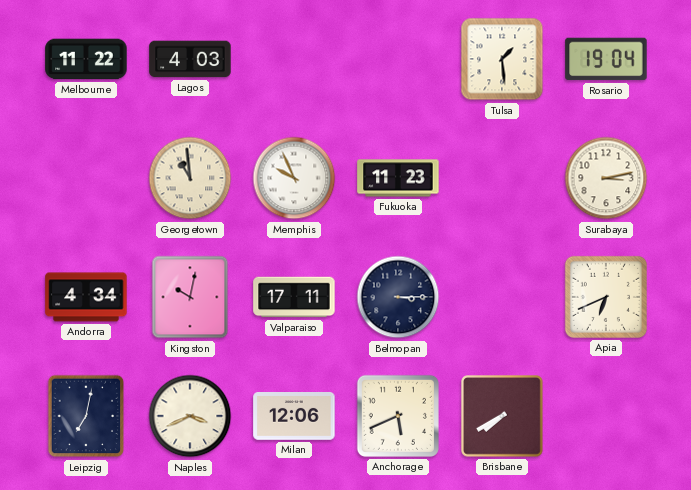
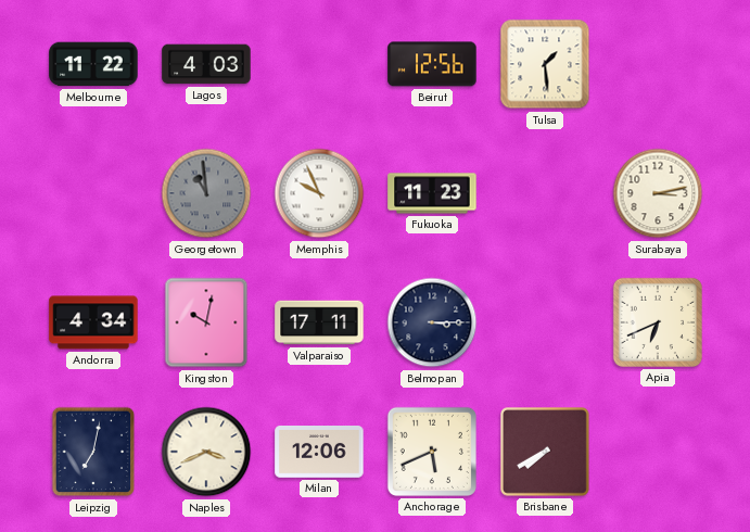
Beirut: none -> 12:56 (432, 64)
Rosario: 19:04 -> none (606, 59)
Georgetown dial: cream -> grey (206, 193)
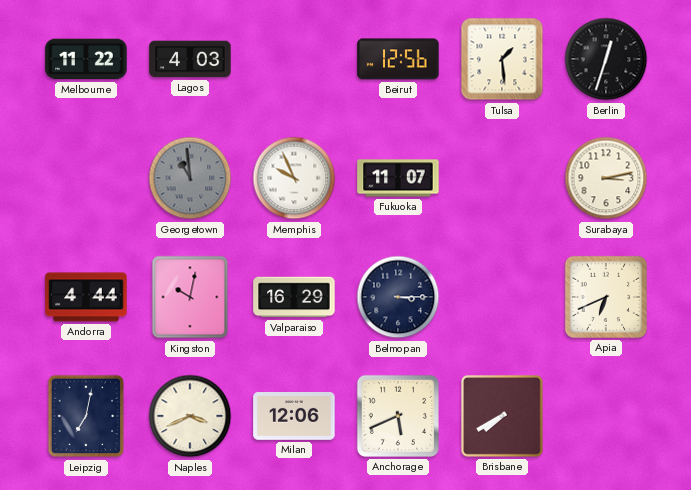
Berlin: none -> 12:33 (606, 59)
Fukuoka: 11:23 -> 11:07 (398, 178)
Andorra: 4:34 -> 4:44 (86, 297)
Valparaiso: 17:11 -> 16:29 (294, 297)
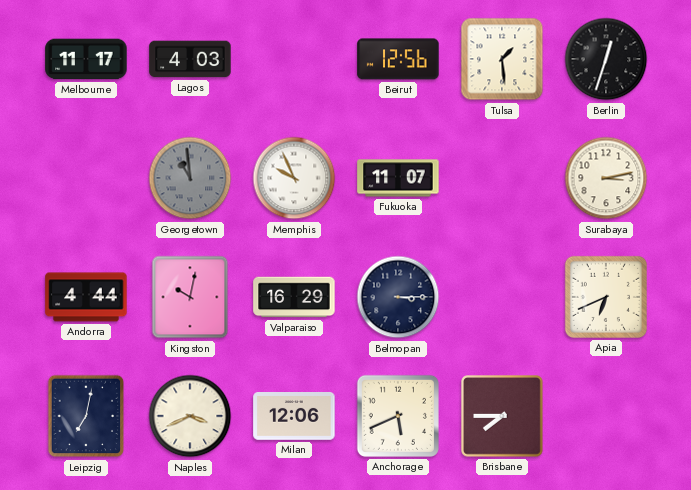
Melbourne: 11:22 -> 11:17 (86, 59)
Brisbane: 7:40 -> 7:45 (502, 416)
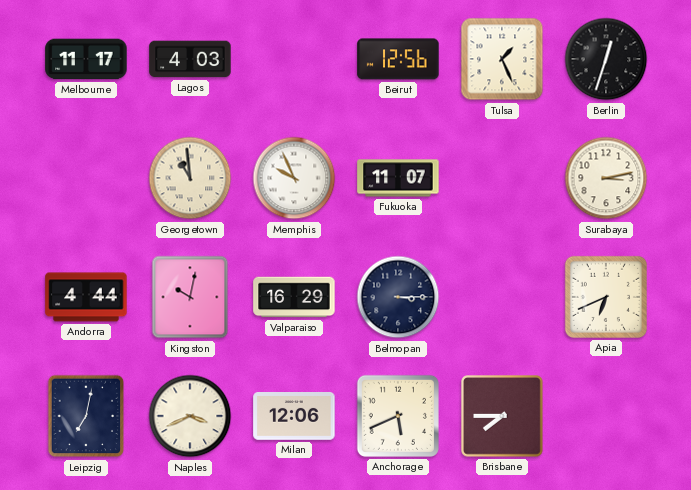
Tulsa: 1:29 -> 1:26 (502, 59)
Georgetown dial: grey -> cream (190, 178)
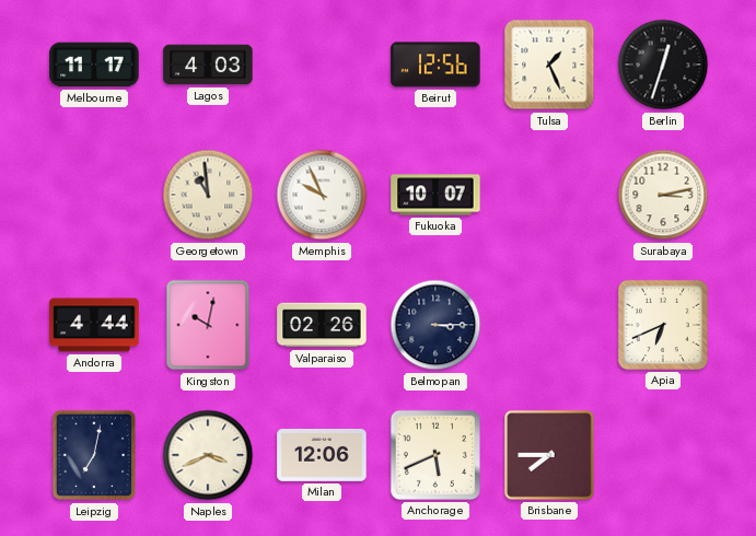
Fukuoka: 11:07 -> 10:07 (435, 195)
Valparaiso: 16:29 -> 02:26 (322, 325)
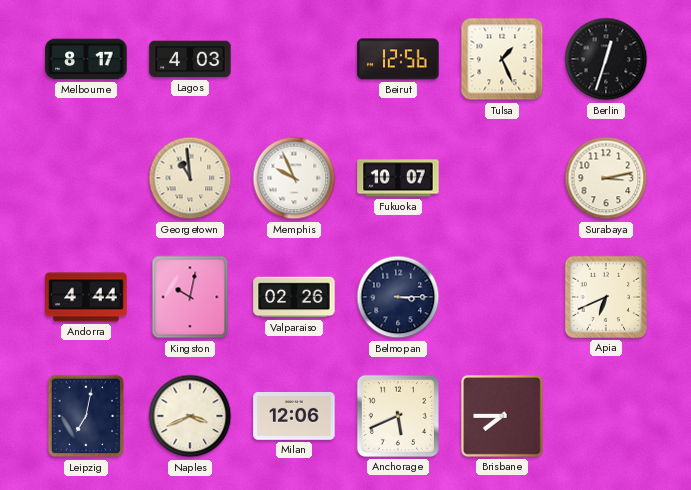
Melbourne: 11:17 -> 8:17 (86, 59)
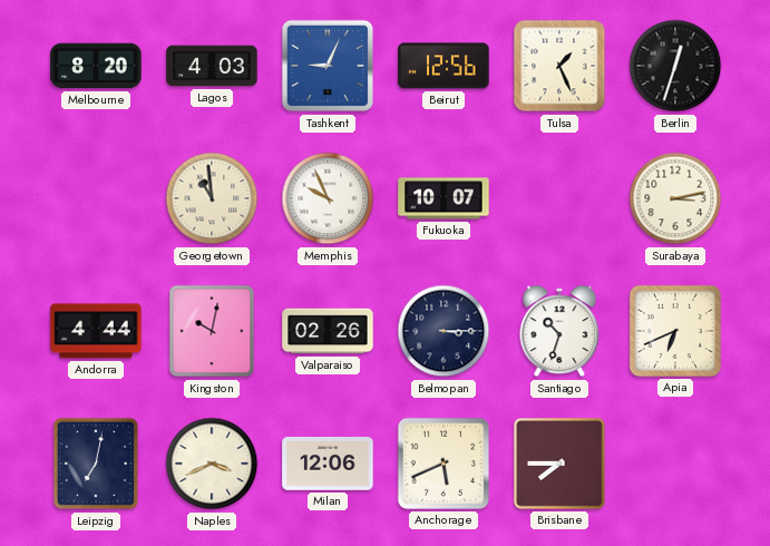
Melbourne: 8:17 -> 8:20 (96, 66)
Tashkent: none -> 9:04 (328, 66)
Santiago: none -> 10:33 (559, 331)
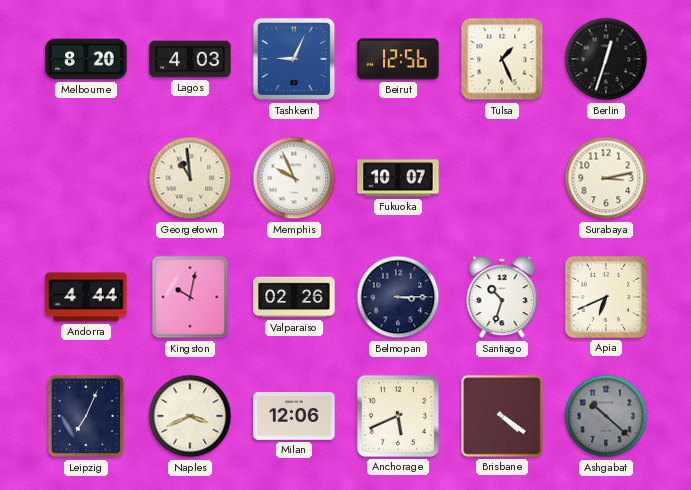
Leipzig: 7:02 -> 7:04 (86, 416)
Brisbane: 7:45 -> 4:21 (502, 416)
Ashgabat: none -> 10:22 (606, 416)
